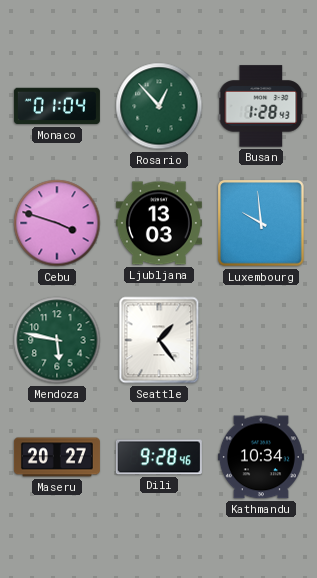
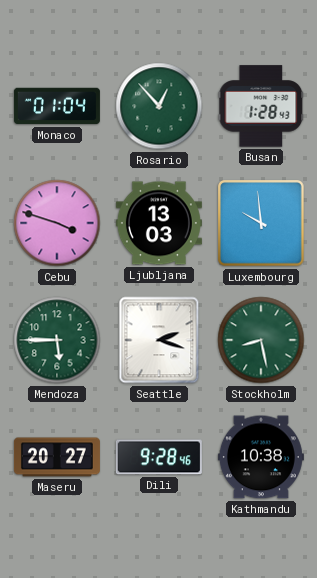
Mendoza: 5:47 -> 5:45 (57, 340)
Seattle: 1:24 -> 2:18 (159, 340)
Stockholm: none -> 8:28 (261, 340)
Kathmandu: 10:34 -> 10:38 (261, 457)
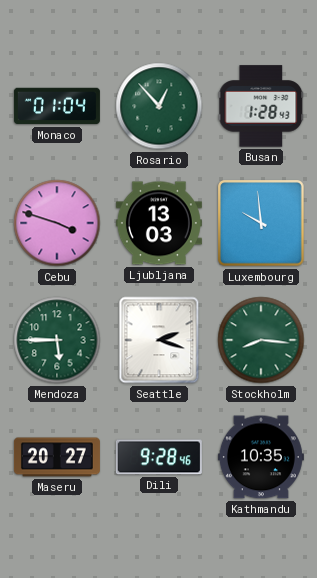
Stockholm: 8:28 -> 8:16 (261, 340)
Kathmandu: 10:38 -> 10:35 (261, 457)
